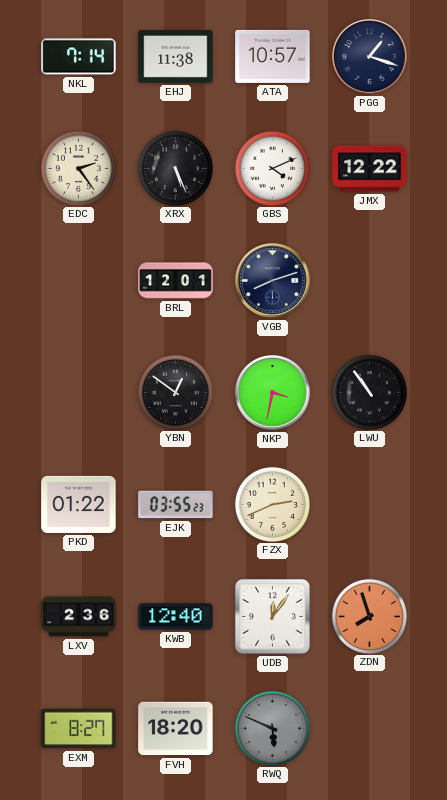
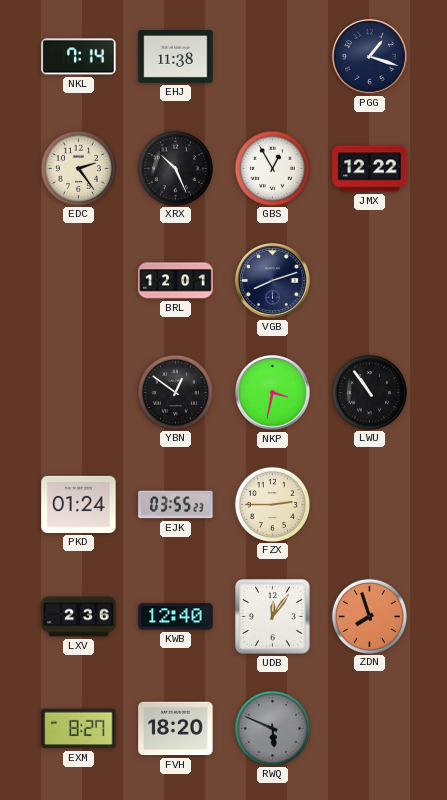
ATA: 10:57 -> none (273, 56)
XRX: 5:26 -> 10:26 (175, 168)
GBS: 4:11 -> 12:55 (272, 168)
PKD: 01:22 -> 01:24 (79, 504)
FZX: 2:41 -> 2:45 (272, 504)
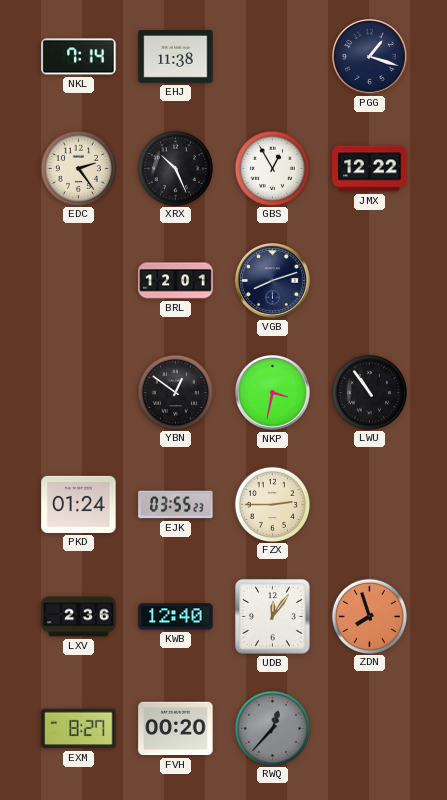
FVH: 18:20 -> 00:20 (176, 729)
RWQ: 5:49 -> 12:37 (272, 728)
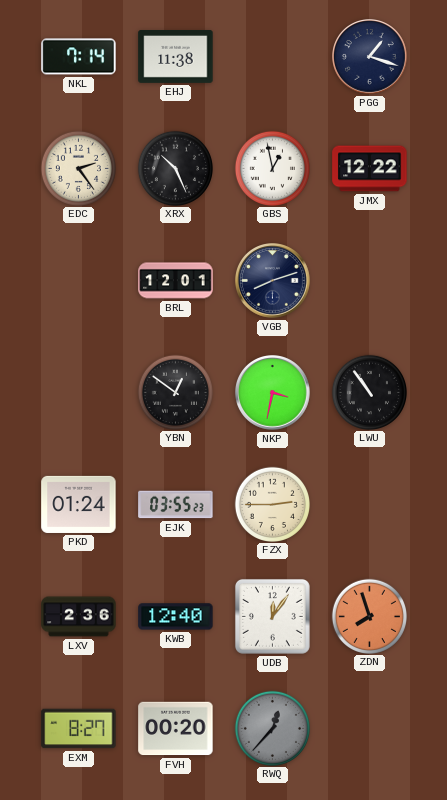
GBS: 12:55 -> 12:58 (272, 168)
